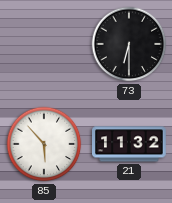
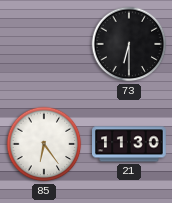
85: 5:53 -> 6:24 (44, 144)
21: 11:32 -> 11:30 (130, 144)
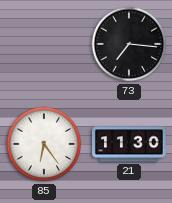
73: 6:30 -> 7:16 (129, 44)
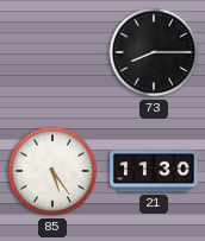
73: 7:16 -> 8:15 (154, 52)
85: 6:24 -> 5:24 (52, 171)
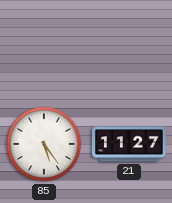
73: 8:15 -> none (154, 52)
21: 11:30 -> 11:27 (130, 144)
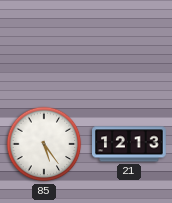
21: 11:27 -> 12:13 (130, 144)
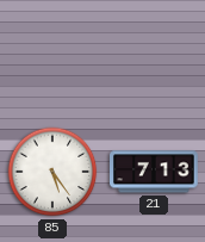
21: 12:13 -> 7:13 (155, 172)
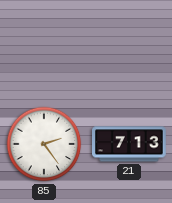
85: 5:24 -> 2:24 (44, 144)
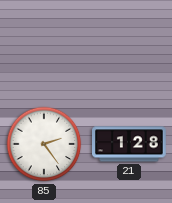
21: 7:13 -> 1:28 (130, 144)
